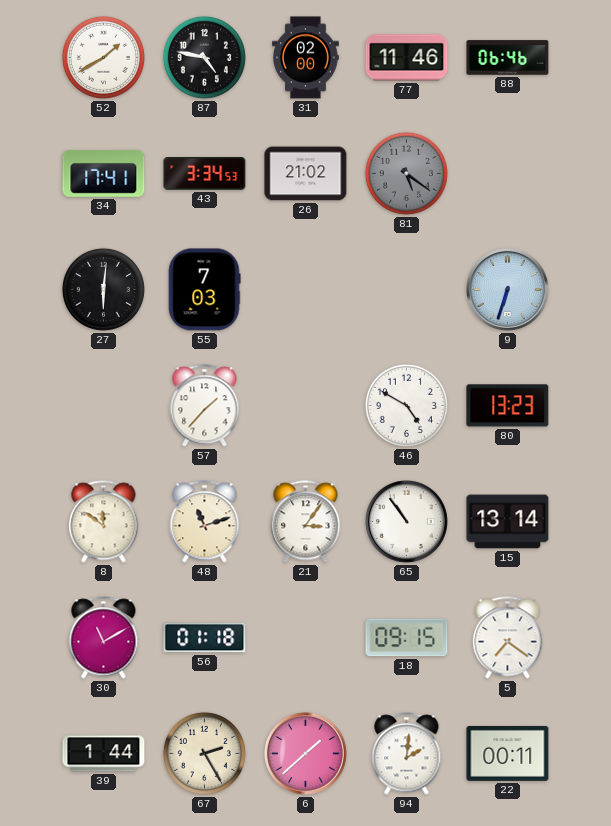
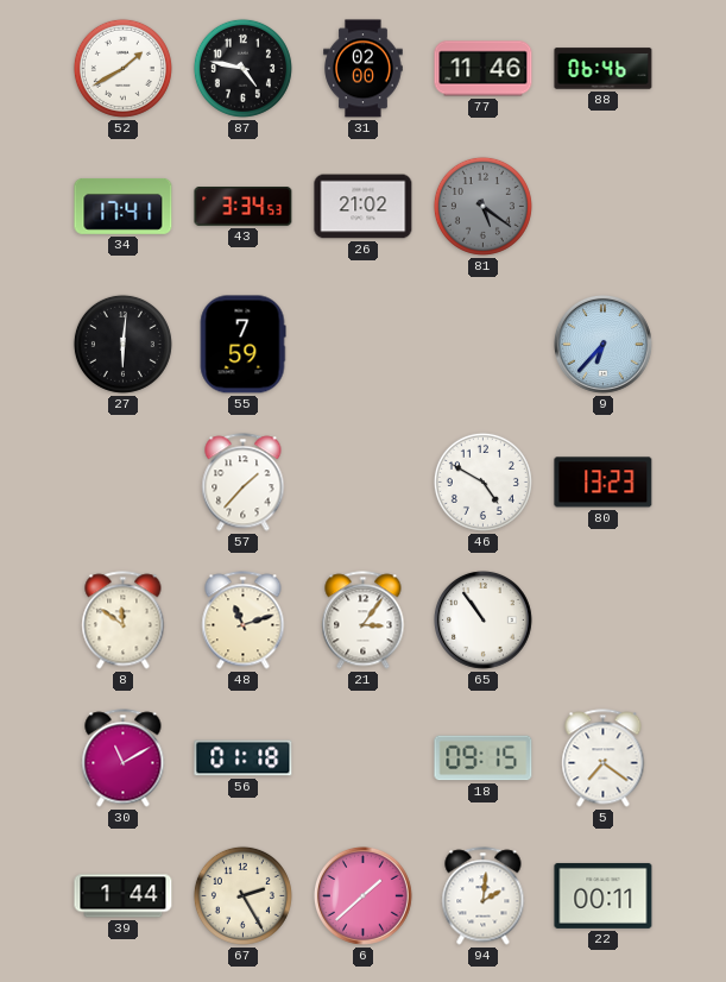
55: 7:03 -> 7:59 (242, 345)
9: 6:33 -> 6:37 (604, 345)
15: 13:14 -> none (508, 522)
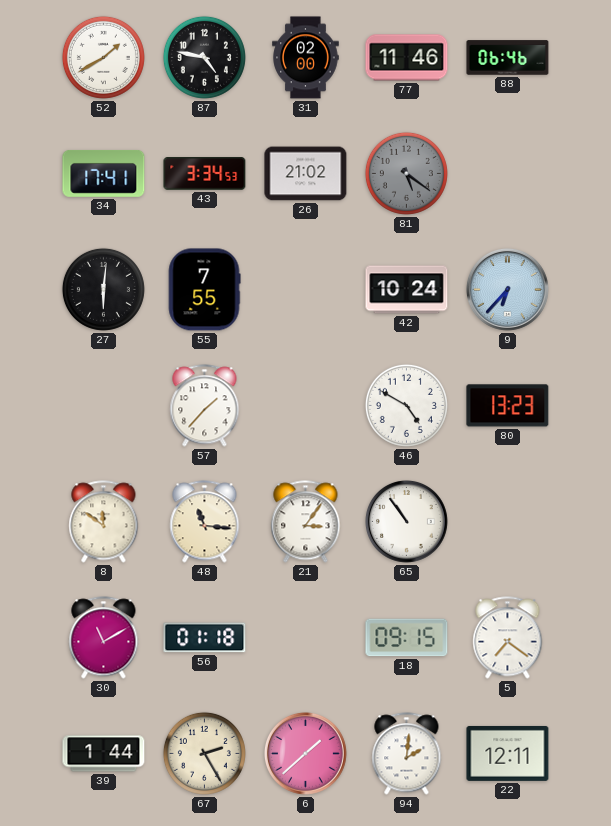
55: 7:59 -> 7:55 (204, 290)
42: none -> 10:24 (407, 290)
48: 11:12 -> 11:16 (205, 522)
22: 00:11 -> 12:11 (508, 753)
